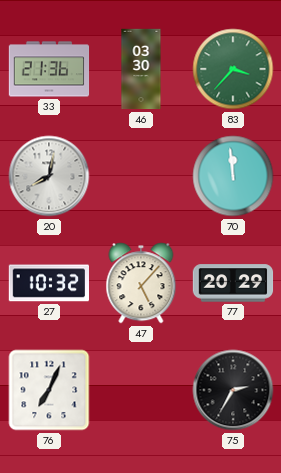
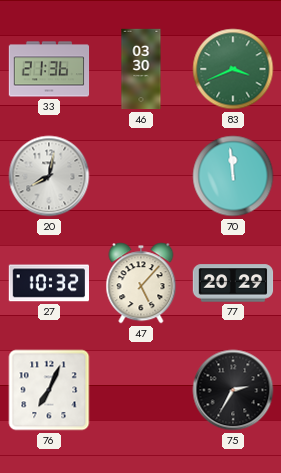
83: 3:37 -> 3:41 (233, 69)
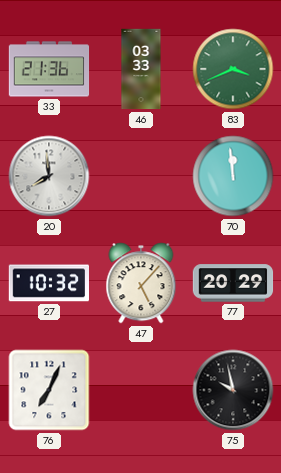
46: 03:30 -> 03:33 (141, 69)
20: 8:02 -> 7:59 (49, 176)
75: 2:35 -> 9:58 (233, 390)
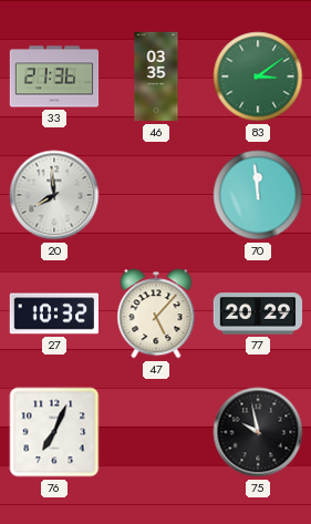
46: 03:33 -> 03:35 (156, 76)
83: 3:41 -> 3:09 (258, 76)
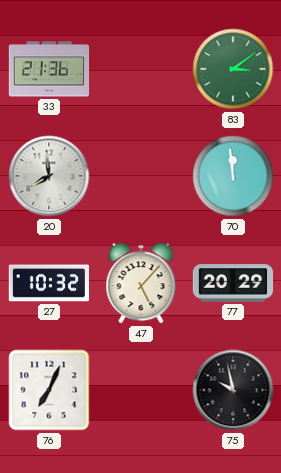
46: 03:35 -> none (156, 76)
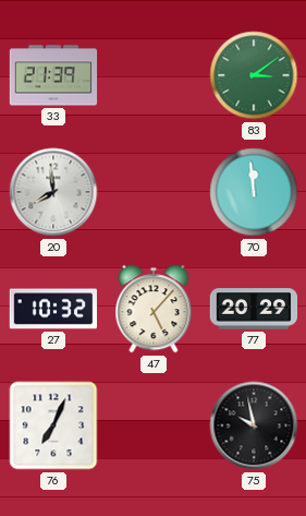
33: 21:36 -> 21:39 (53, 75)
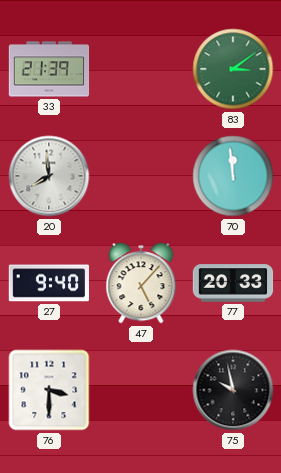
27: 10:32 -> 9:40 (48, 283)
77: 20:29 -> 20:33 (233, 283)
76: 7:04 -> 3:30 (49, 390)
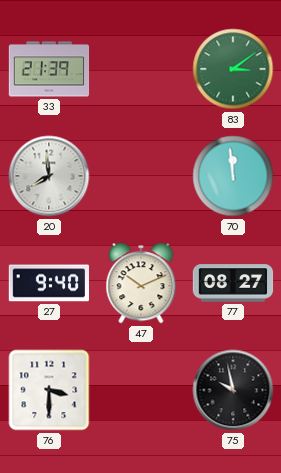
47: 5:07 -> 10:11 (141, 283)
77: 20:33 -> 08:27 (233, 283)
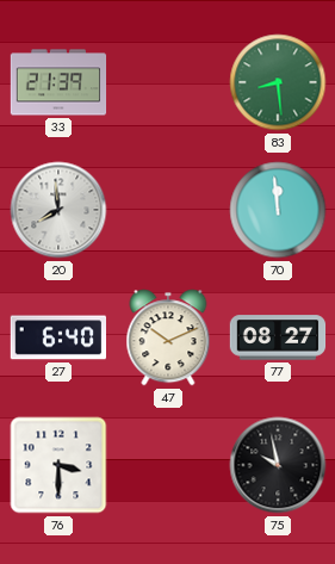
83: 3:09 -> 8:29 (278, 82)
27: 9:40 -> 6:40 (57, 337)
